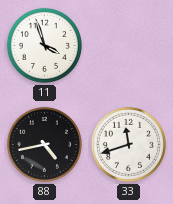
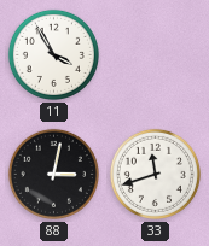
11: 3:57 -> 3:55 (53, 54)
88: 4:43 -> 3:02 (53, 174)
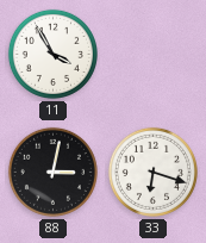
33: 11:42 -> 6:18 (152, 172)
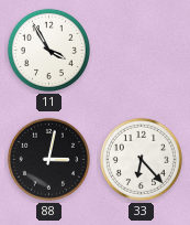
33: 6:18 -> 6:23 (141, 159)
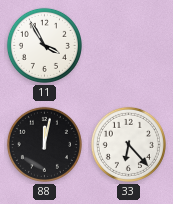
88: 3:02 -> 12:02 (44, 144)
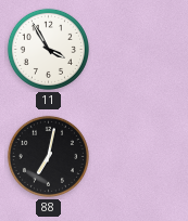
88: 12:02 -> 7:02 (48, 156)
33: 6:23 -> none (128, 144)
